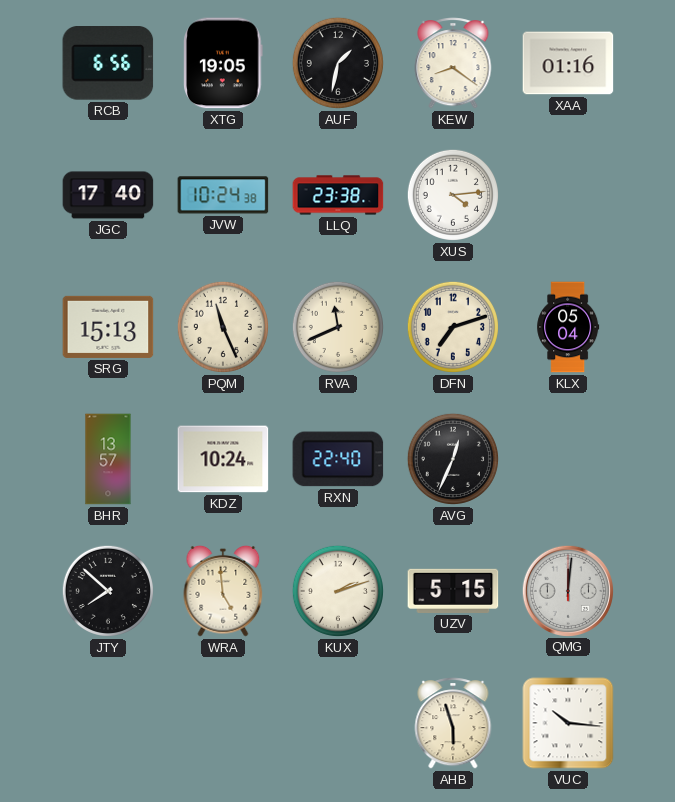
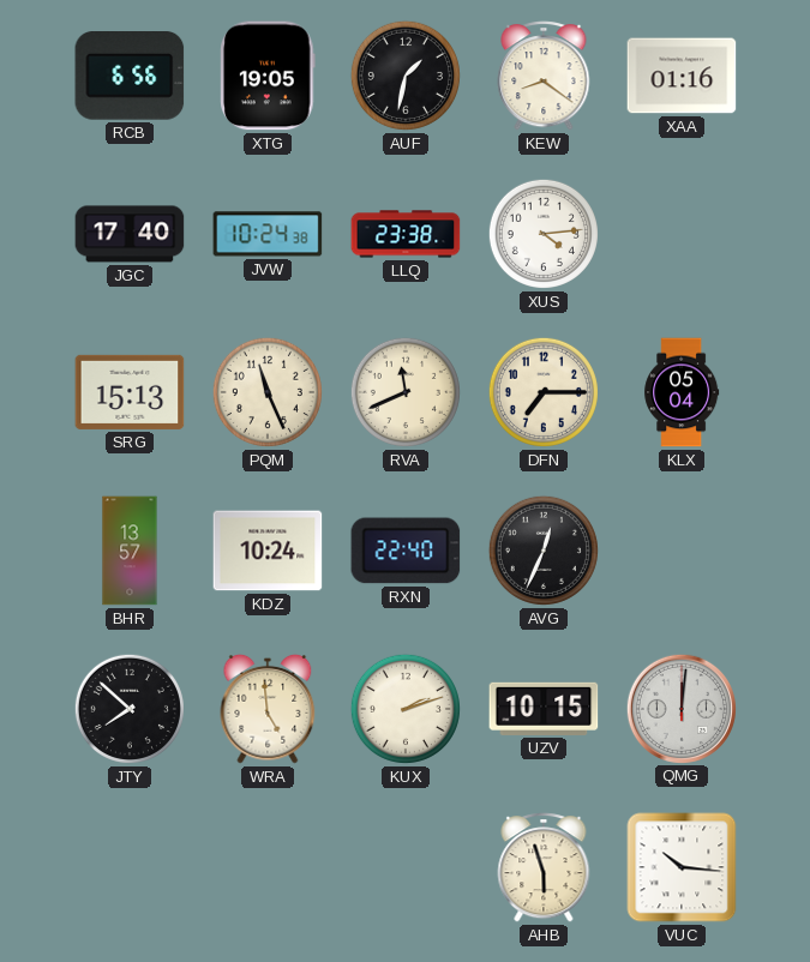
DFN: 7:12 -> 7:15 (544, 392)
UZV: 5:15 -> 10:15 (544, 709)
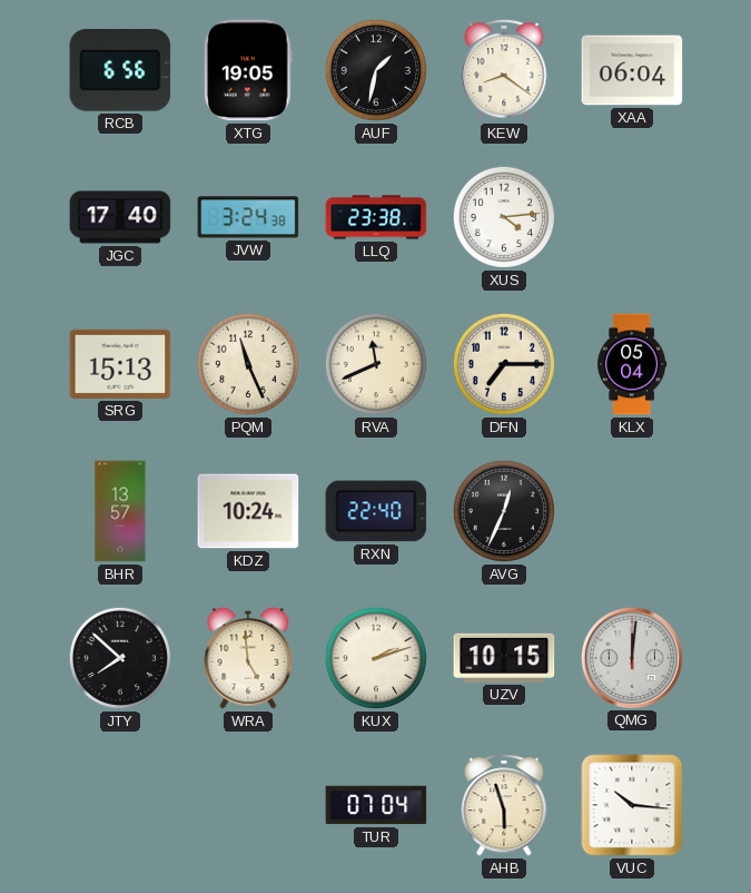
XAA: 01:16 -> 06:04 (632, 70)
JVW: 10:24 -> 3:24 (248, 217)
TUR: none -> 07:04 (376, 805)
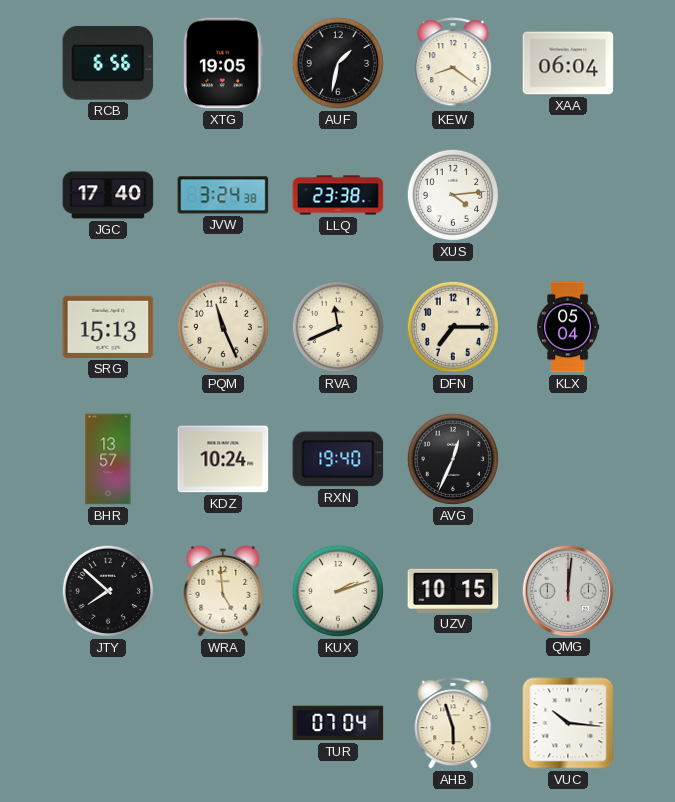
RXN: 22:40 -> 19:40 (338, 459)
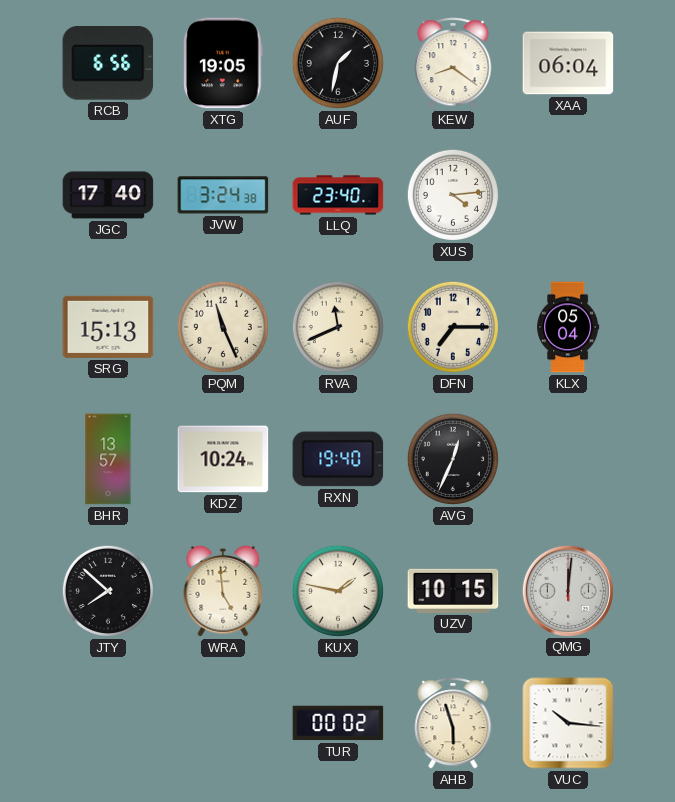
LLQ: 23:38 -> 23:40 (338, 195)
KUX: 2:12 -> 1:47 (338, 591)
TUR: 07:04 -> 00:02 (338, 723)
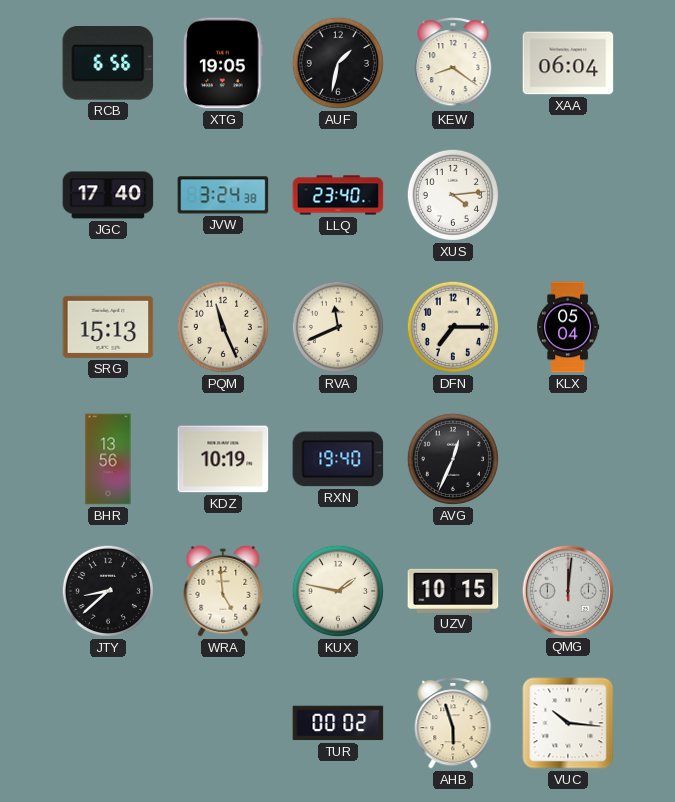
BHR: 13:57 -> 13:56 (108, 459)
KDZ: 10:24 -> 10:19 (223, 459)
JTY: 7:52 -> 8:38 (108, 591)
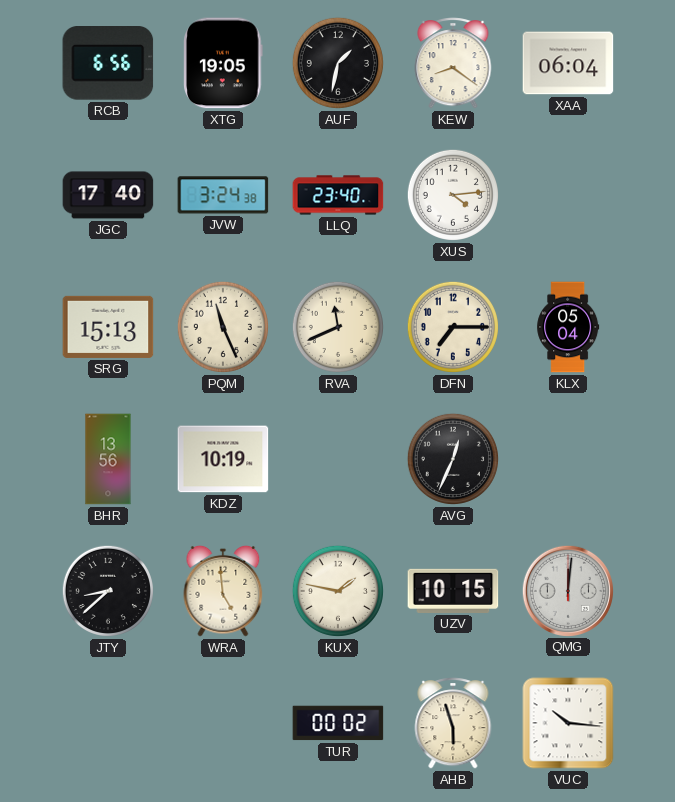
RXN: 19:40 -> none (338, 459)
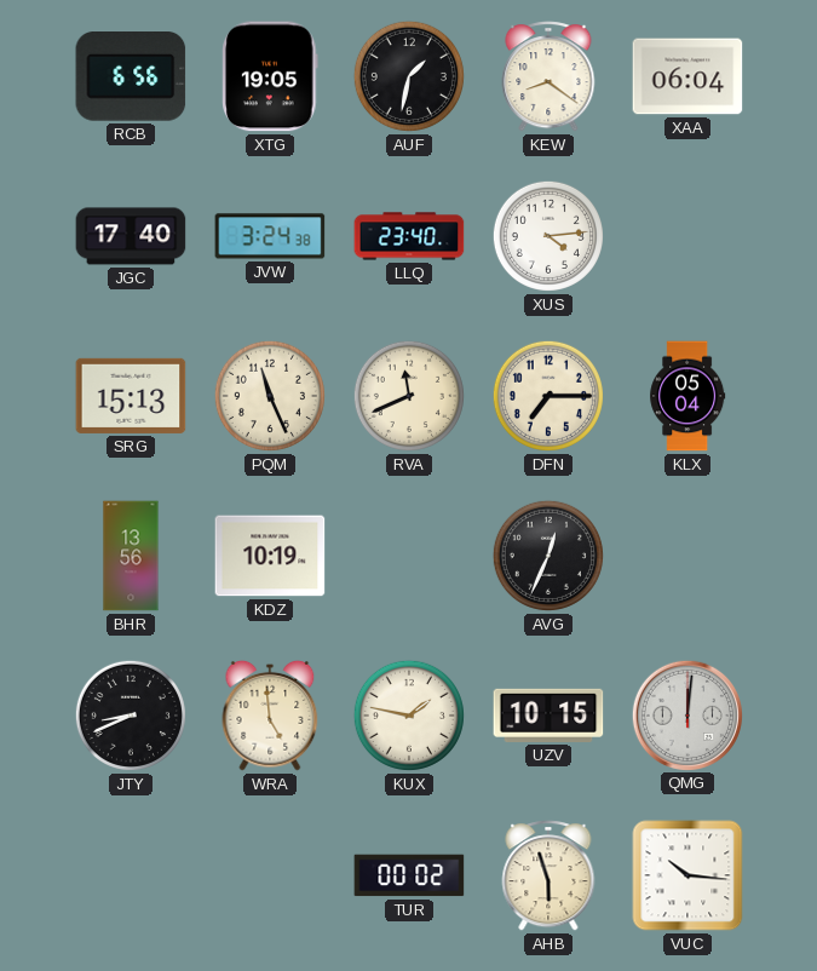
JTY: 8:38 -> 8:41 (131, 716)
